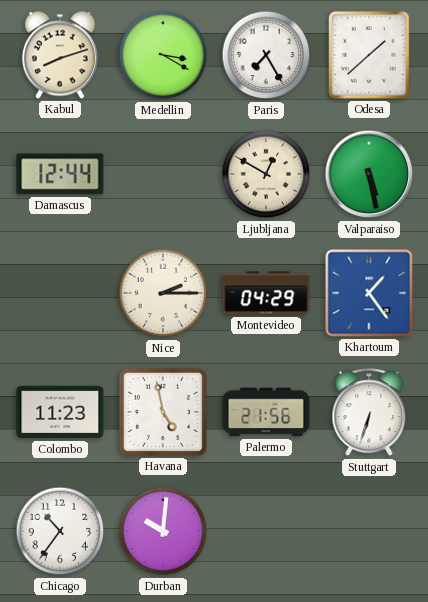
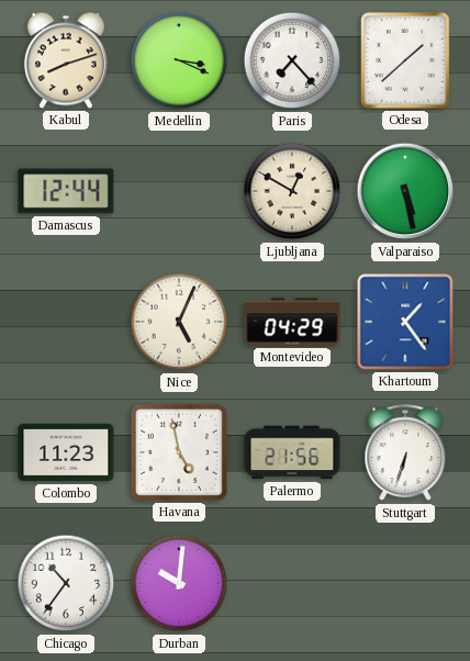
Medellin: 3:20 -> 3:19 (179, 60)
Paris: 7:25 -> 7:23 (292, 60)
Nice: 2:15 -> 5:04 (179, 322)
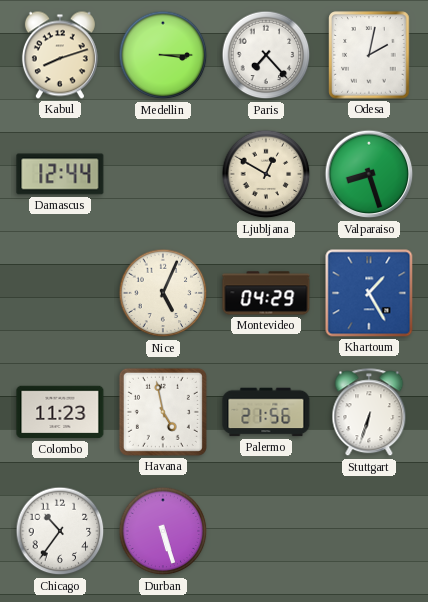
Medellin: 3:19 -> 3:15 (163, 55)
Odesa: 1:38 -> 2:02 (369, 55)
Valparaiso: 5:28 -> 8:27 (369, 174)
Khartoum: 1:24 -> 1:25 (369, 293)
Durban: 10:01 -> 5:27 (163, 531)
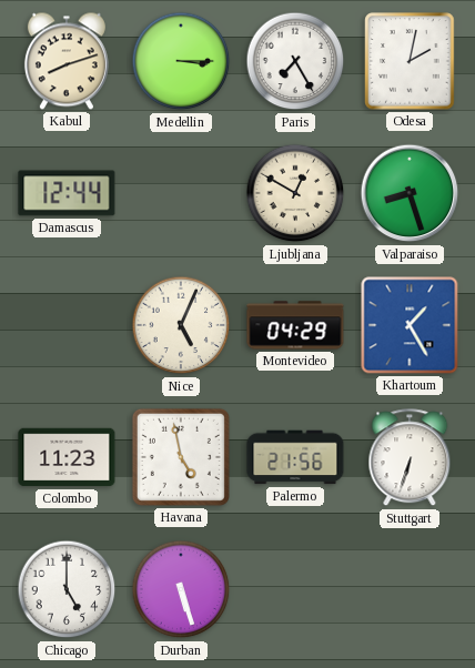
Paris: 7:23 -> 7:25 (295, 61)
Chicago: 10:36 -> 5:00 (67, 589)
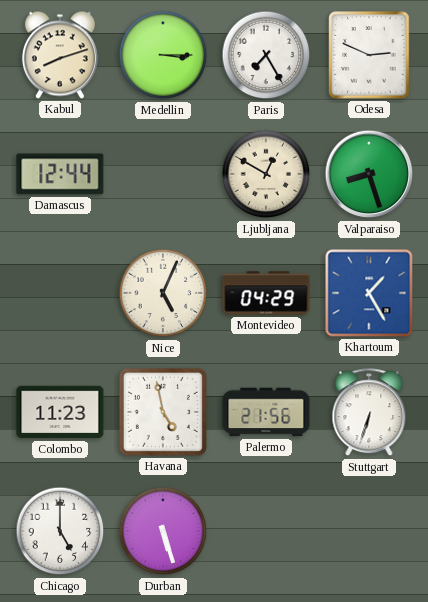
Odesa: 2:02 -> 2:49 (369, 55)
